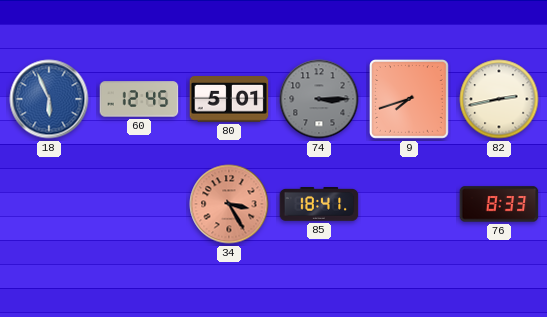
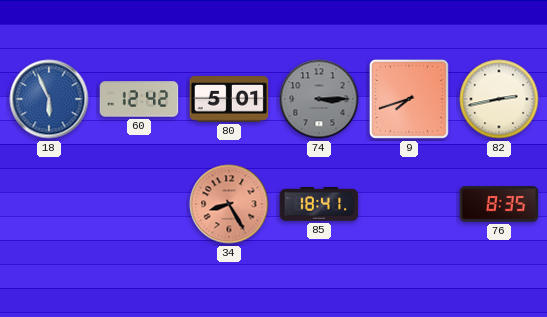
60: 12:45 -> 12:42 (139, 99)
34: 3:25 -> 8:25 (229, 204)
76: 8:33 -> 8:35 (499, 204)
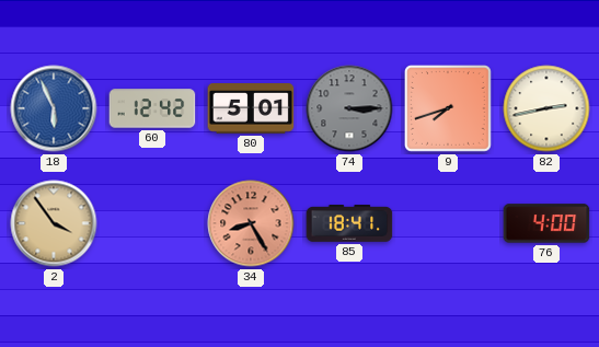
2: none -> 3:54 (54, 223)
76: 8:35 -> 4:00 (546, 223)
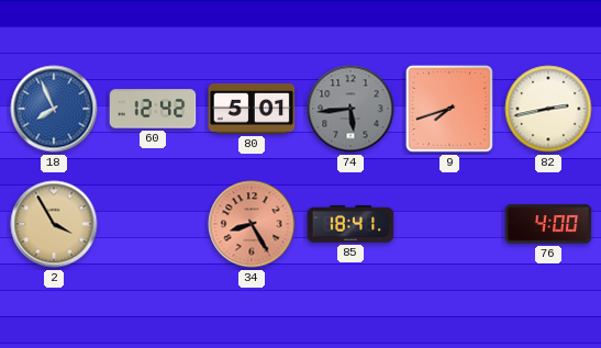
18: 5:56 -> 7:56 (54, 109)
74: 3:15 -> 5:44 (350, 109)
2: 3:54 -> 3:55 (54, 224)
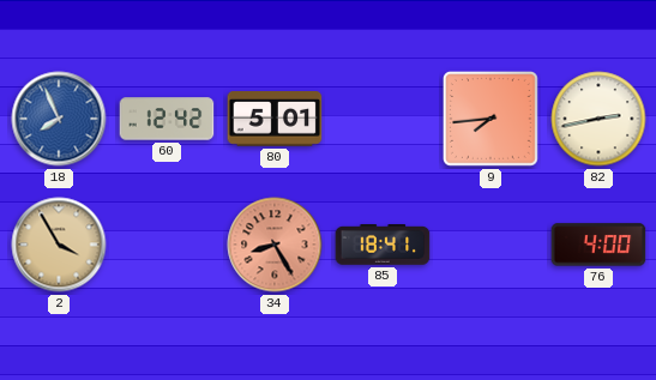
74: 5:44 -> none (350, 109)
9: 7:42 -> 7:44 (492, 120)
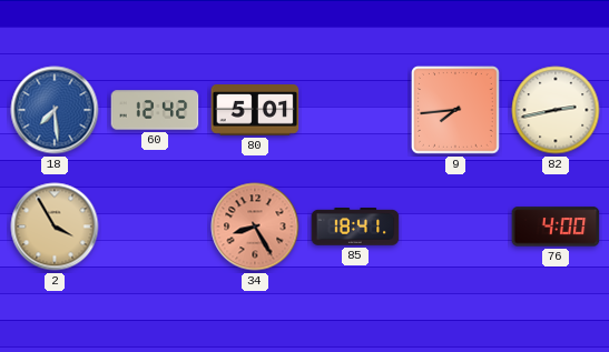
18: 7:56 -> 7:29 (55, 110)
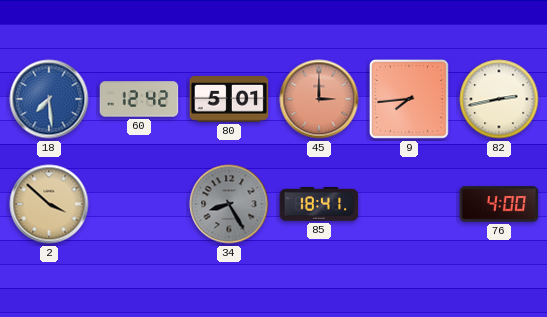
45: none -> 3:00 (319, 99)
2: 3:55 -> 3:52 (49, 204)
34 dial: salmon -> grey (229, 204)
